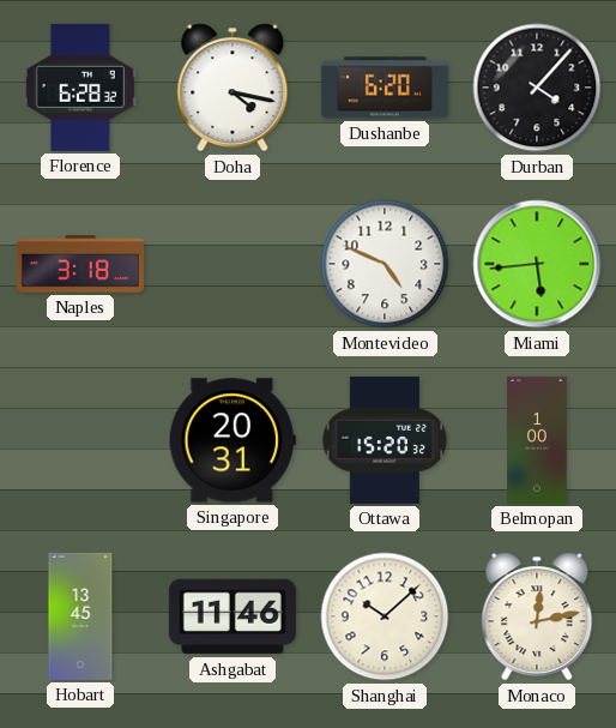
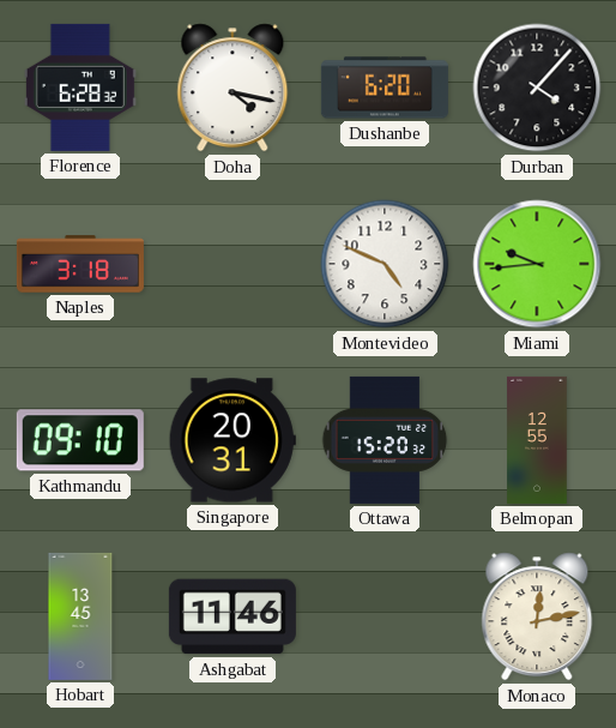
Miami: 5:44 -> 9:44 (537, 264)
Kathmandu: none -> 09:10 (80, 440)
Belmopan: 1:00 -> 12:55 (537, 440)
Shanghai: 10:08 -> none (385, 616)
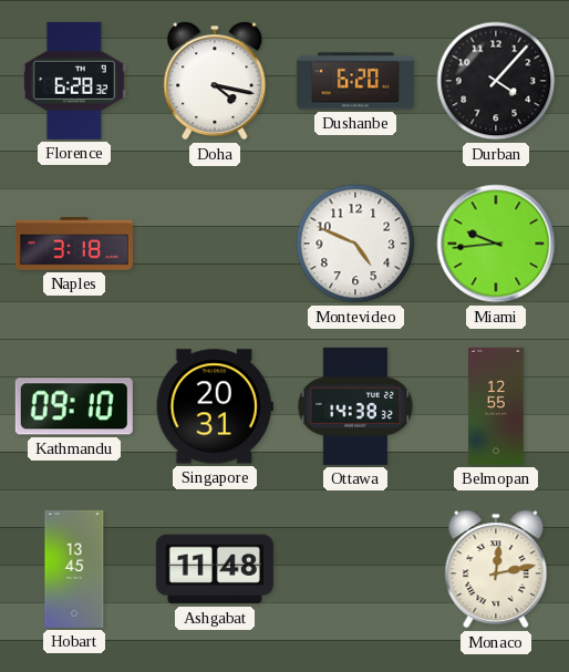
Ottawa: 15:20 -> 14:38 (355, 406)
Ashgabat: 11:46 -> 11:48 (215, 569)
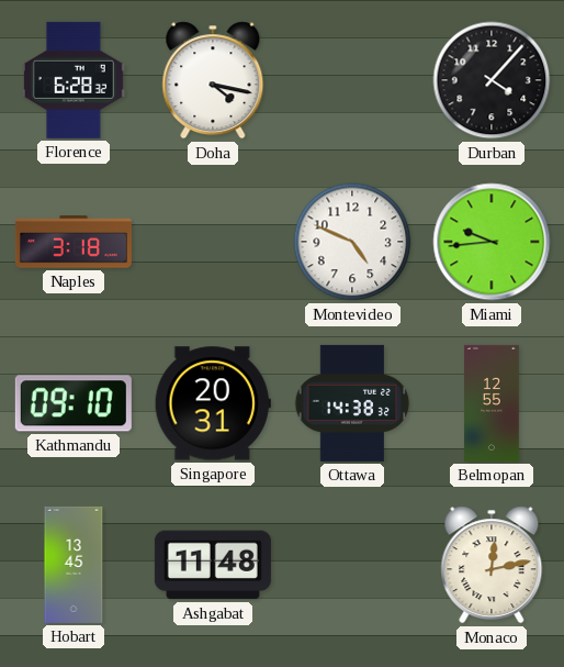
Dushanbe: 6:20 -> none (355, 81)
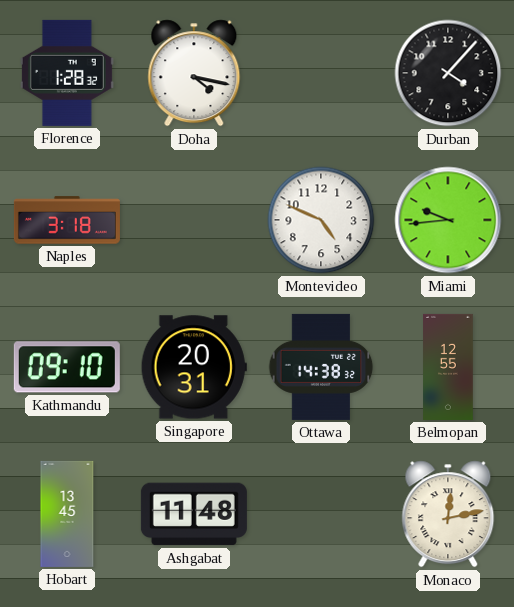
Florence: 6:28 -> 1:28 (67, 73)
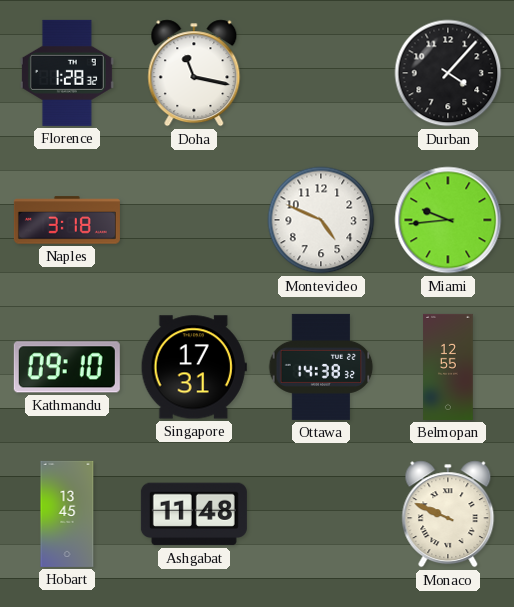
Doha: 4:17 -> 11:17 (194, 73)
Singapore: 20:31 -> 17:31 (194, 367)
Monaco: 12:13 -> 9:49 (448, 514)
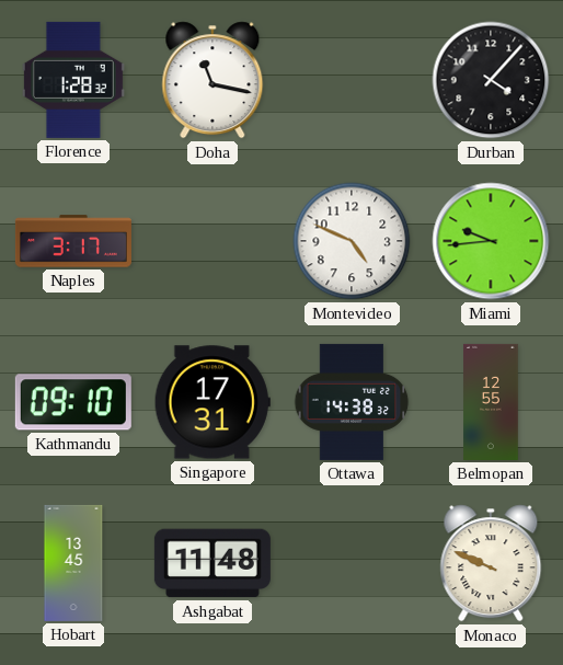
Naples: 3:18 -> 3:17 (73, 241)
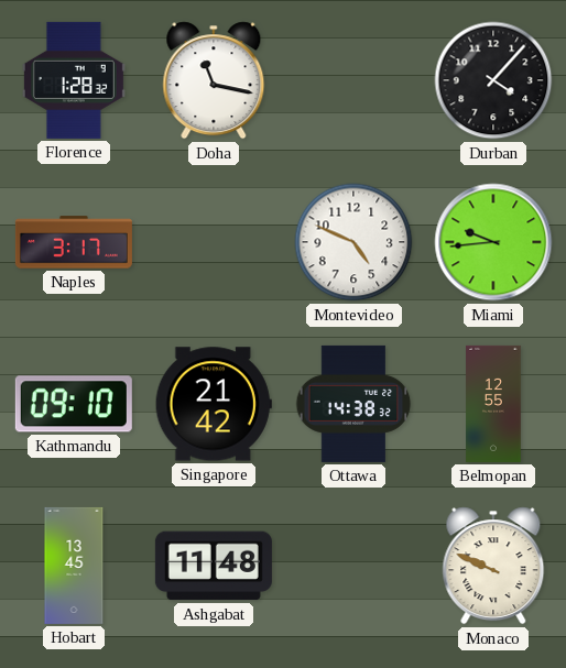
Singapore: 17:31 -> 21:42 (214, 404)
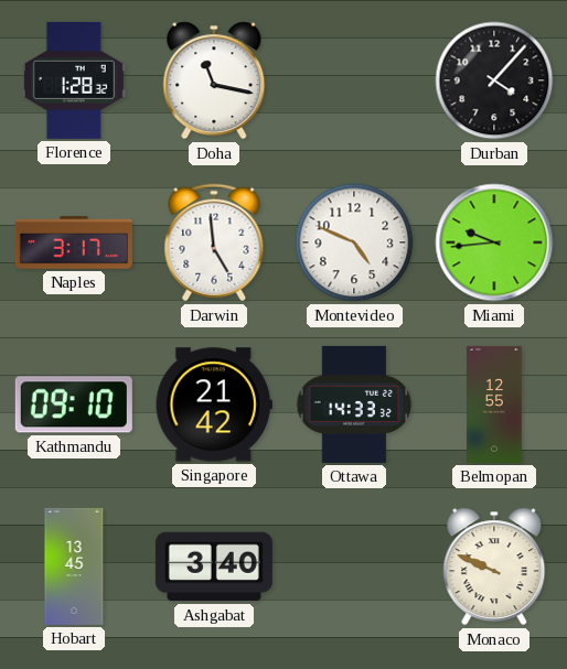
Darwin: none -> 4:59 (214, 242)
Ottawa: 14:38 -> 14:33 (354, 404)
Ashgabat: 11:48 -> 3:40 (214, 567)
